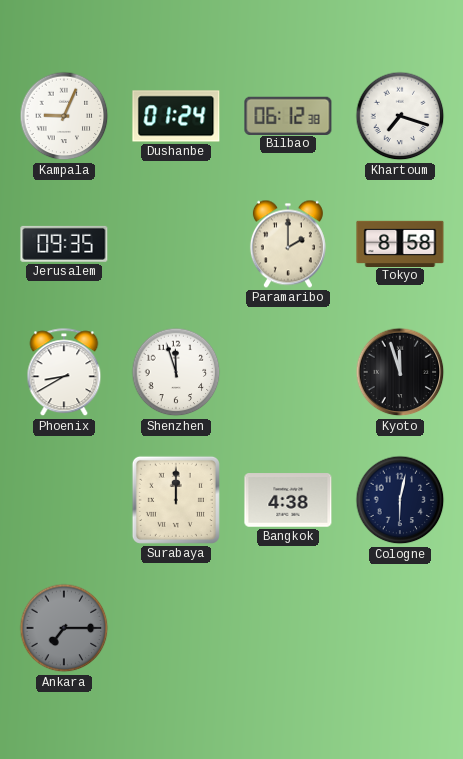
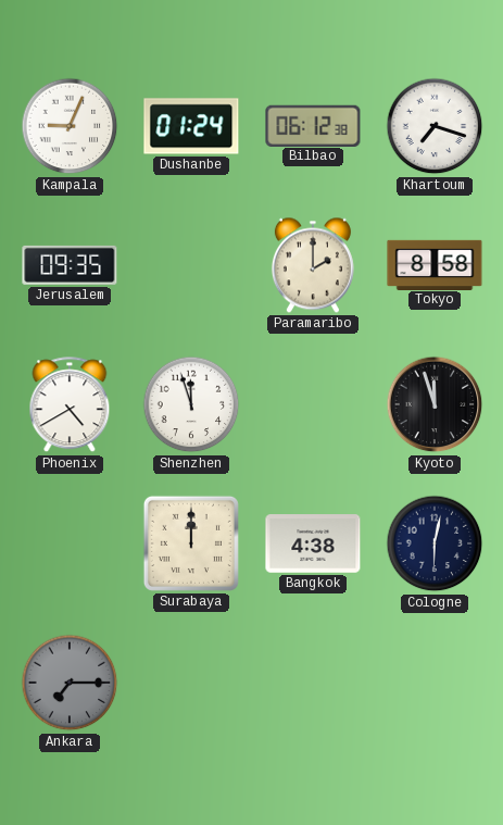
Phoenix: 8:40 -> 4:40 (70, 405)
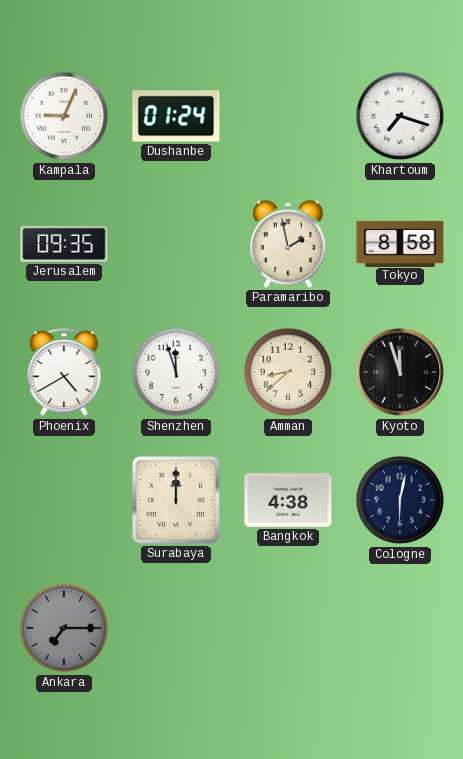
Bilbao: 06:12 -> none (313, 125)
Paramaribo: 2:00 -> 1:58 (288, 244)
Amman: none -> 8:38 (288, 372)
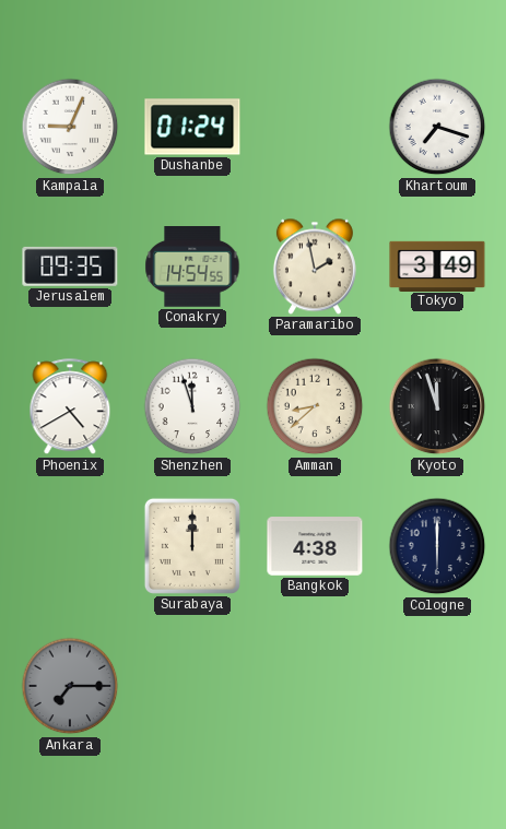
Conakry: none -> 14:54 (192, 268)
Tokyo: 8:58 -> 3:49 (437, 265)
Cologne: 6:02 -> 6:00 (437, 546)
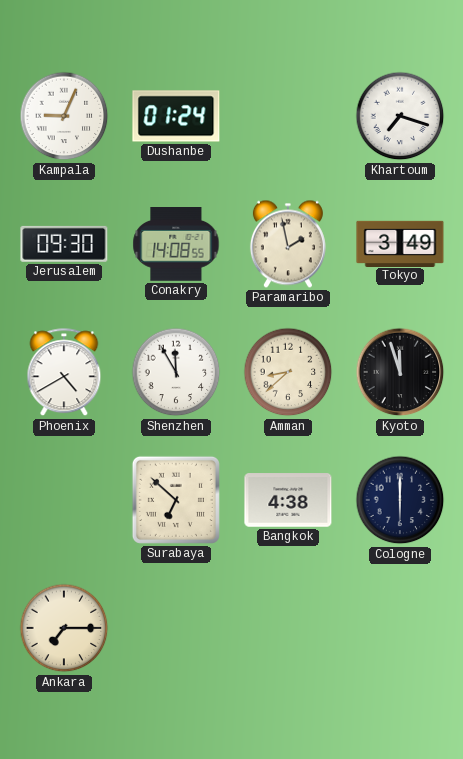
Jerusalem: 09:35 -> 09:30 (64, 244)
Conakry: 14:54 -> 14:08 (176, 245)
Shenzhen: 11:57 -> 11:55 (176, 372)
Surabaya: 12:00 -> 6:52 (176, 500)
Ankara dial: grey -> cream (64, 628)
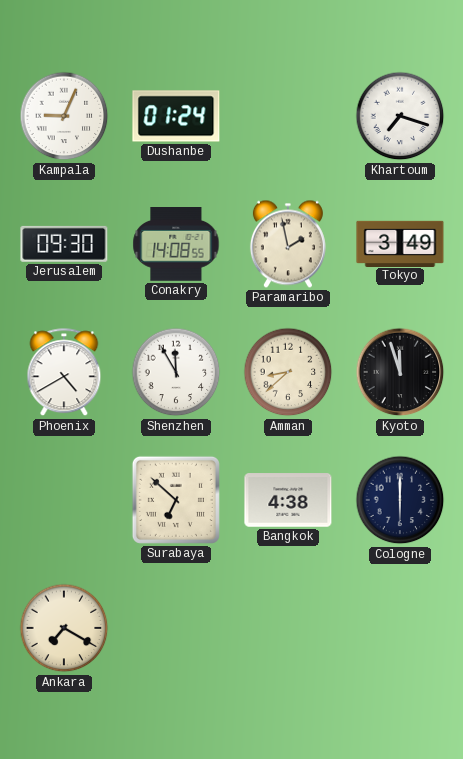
Ankara: 7:15 -> 7:20 (64, 628)
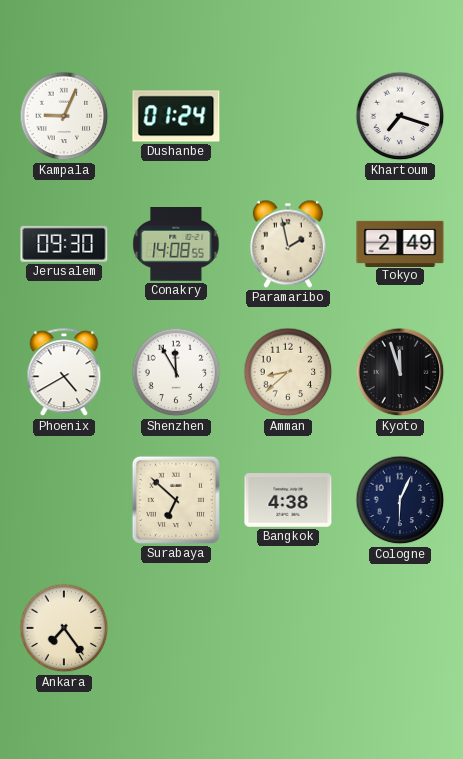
Tokyo: 3:49 -> 2:49 (400, 243)
Cologne: 6:00 -> 6:04 (400, 500)
Ankara: 7:20 -> 7:24 (64, 628)
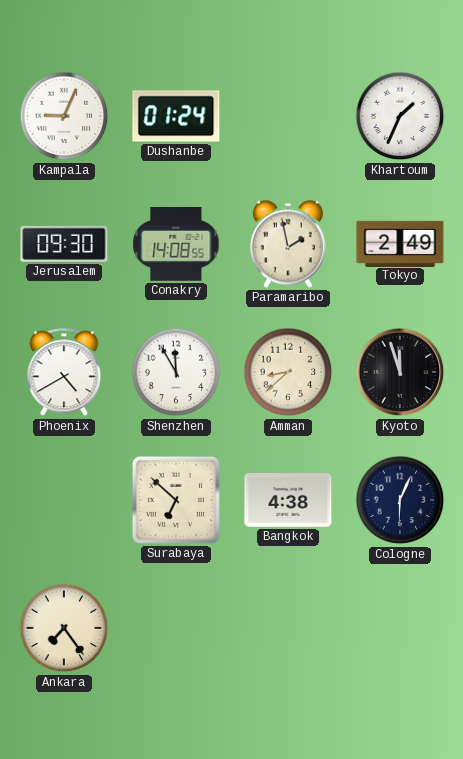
Khartoum: 7:18 -> 1:34 (400, 116)
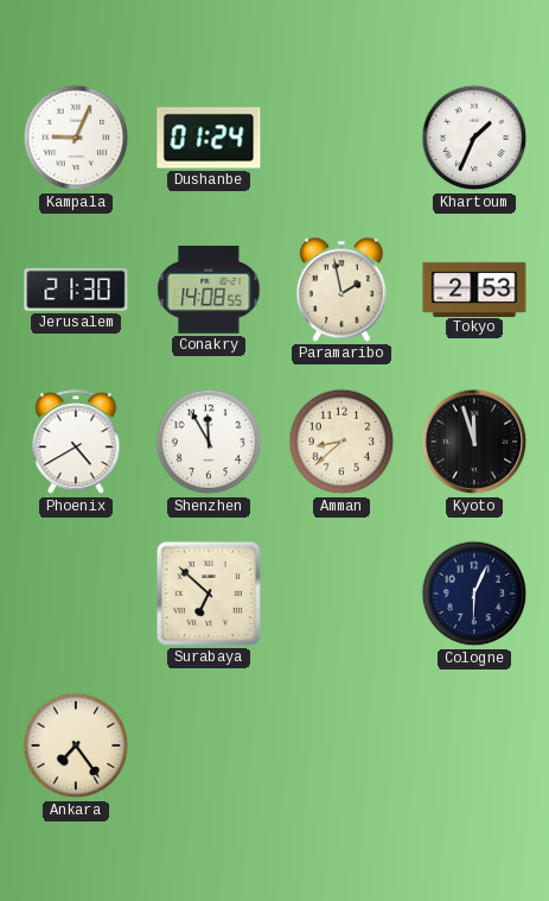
Jerusalem: 09:30 -> 21:30 (76, 290)
Tokyo: 2:49 -> 2:53 (474, 288)
Bangkok: 4:38 -> none (288, 500)
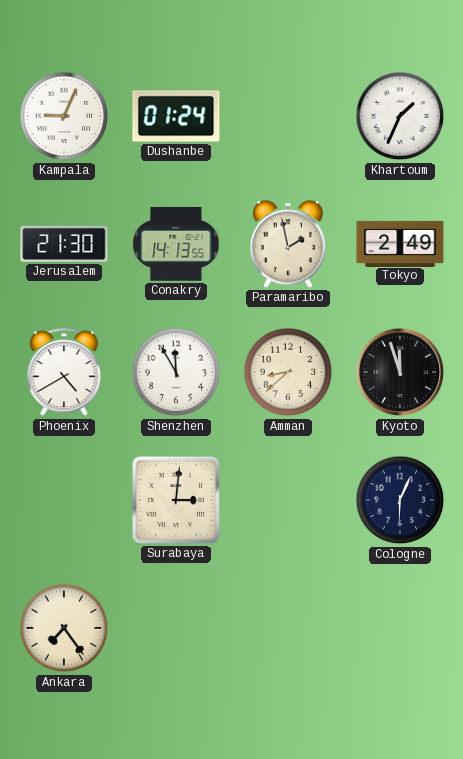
Conakry: 14:08 -> 14:13 (176, 245)
Tokyo: 2:53 -> 2:49 (400, 243)
Surabaya: 6:52 -> 3:01 (176, 500)
